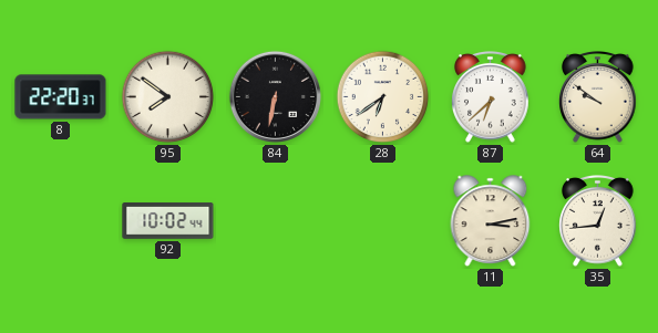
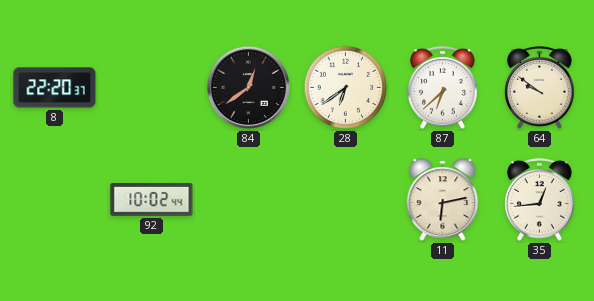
95: 7:51 -> none (168, 97)
84: 6:32 -> 12:39 (248, 87)
11: 3:13 -> 6:13 (443, 200)
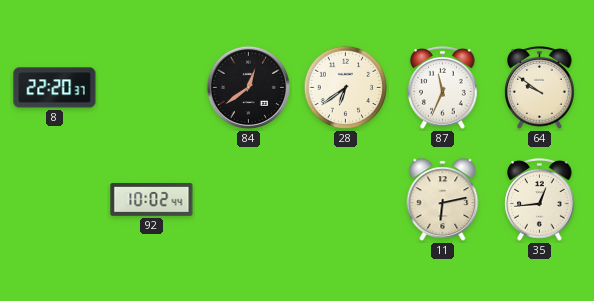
87: 6:38 -> 11:34 (443, 88)
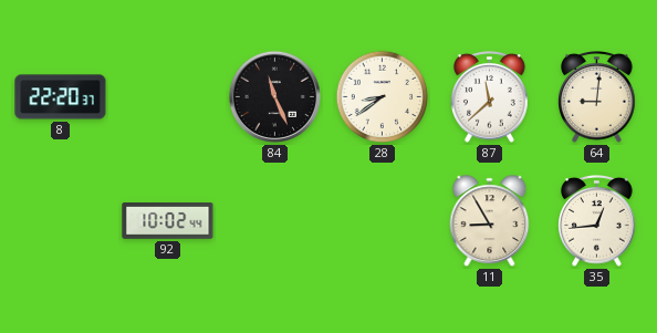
84: 12:39 -> 11:26 (274, 96)
28: 6:39 -> 8:39 (383, 97)
87: 11:34 -> 11:38 (490, 97)
64: 9:51 -> 9:01 (597, 97)
11: 6:13 -> 8:55 (490, 221)
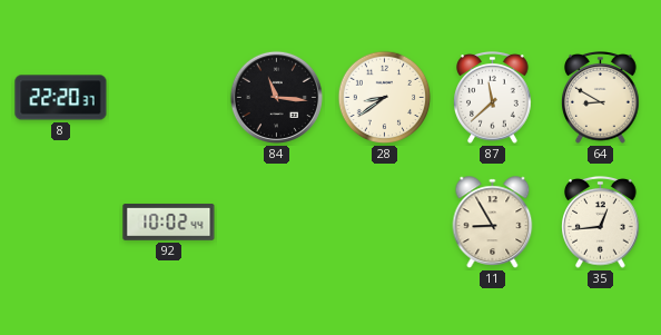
84: 11:26 -> 11:16 (276, 97)
64: 9:01 -> 8:50 (601, 98)
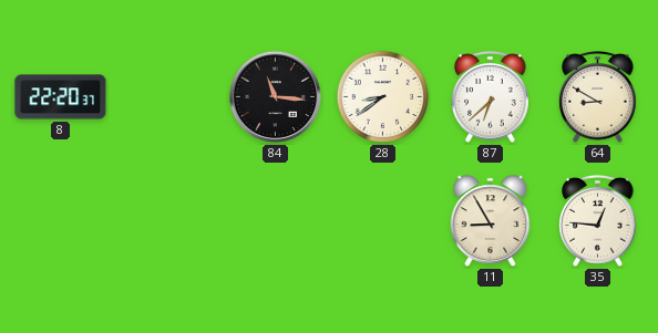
87: 11:38 -> 6:38 (491, 97)
92: 10:02 -> none (169, 223)
35: 12:44 -> 12:46 (598, 221)
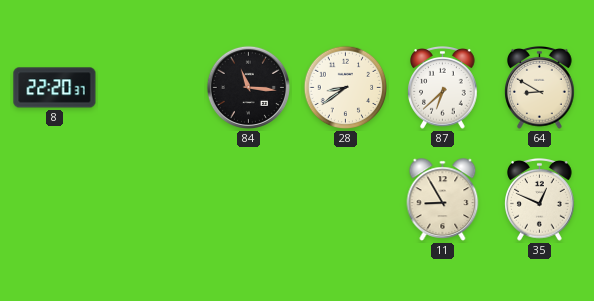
35: 12:46 -> 12:49 (540, 200)
